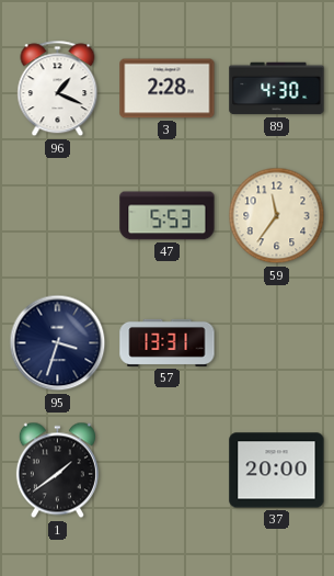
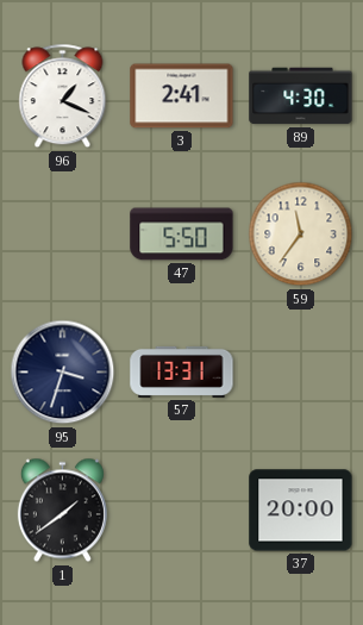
3: 2:28 -> 2:41 (182, 96)
47: 5:53 -> 5:50 (182, 235)
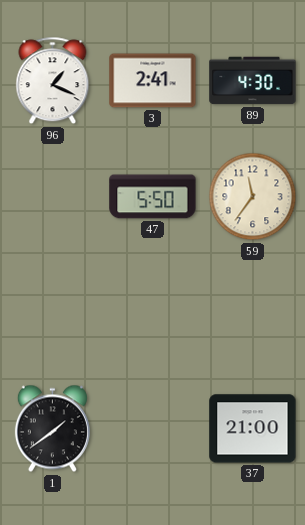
95: 3:33 -> none (63, 373)
57: 13:31 -> none (182, 371)
37: 20:00 -> 21:00 (253, 429)
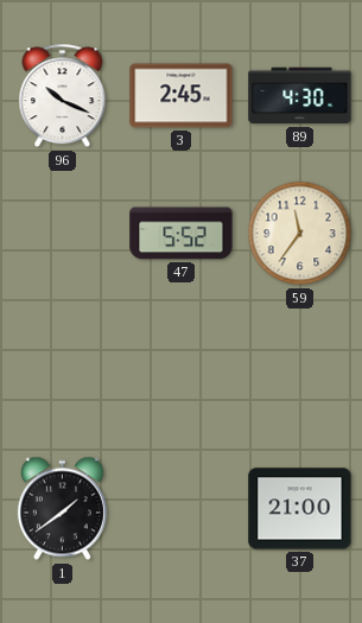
96: 1:19 -> 10:19 (63, 96)
3: 2:41 -> 2:45 (182, 96)
47: 5:50 -> 5:52 (182, 234)
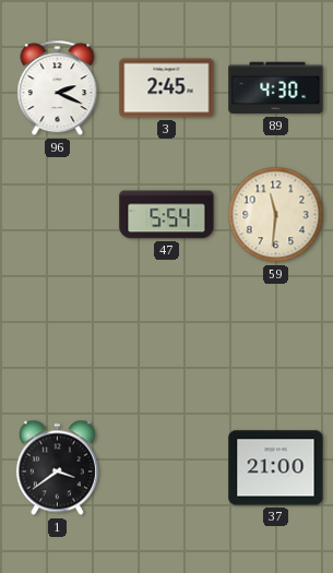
96: 10:19 -> 2:19 (58, 88)
47: 5:52 -> 5:54 (167, 215)
59: 11:36 -> 11:31 (276, 215)
1: 1:39 -> 3:39 (57, 468)
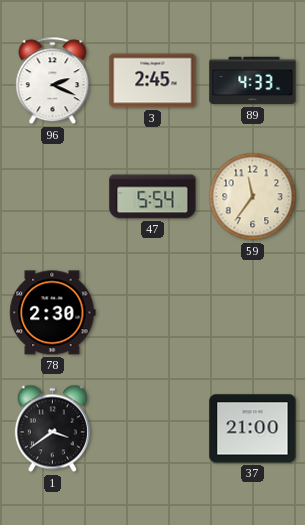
89: 4:30 -> 4:33 (253, 81)
59: 11:31 -> 11:36 (253, 197)
78: none -> 2:30 (53, 313)
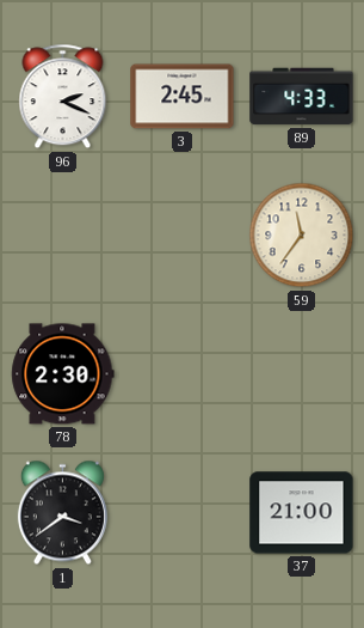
47: 5:54 -> none (153, 197)
